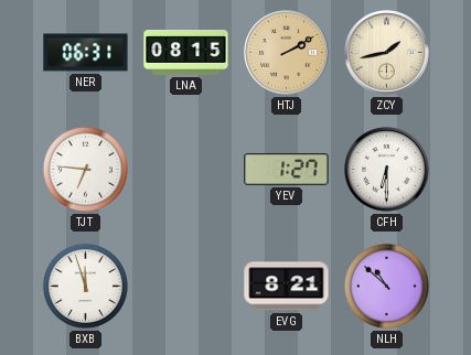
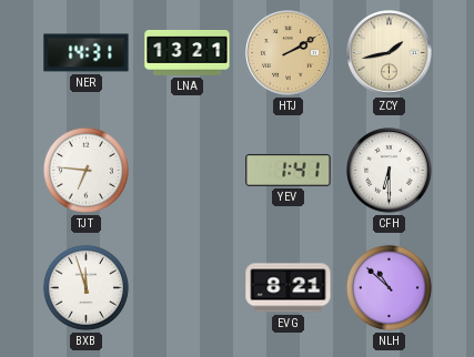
NER: 06:31 -> 14:31 (87, 53)
LNA: 08:15 -> 13:21 (188, 53)
YEV: 1:27 -> 1:41 (289, 171)
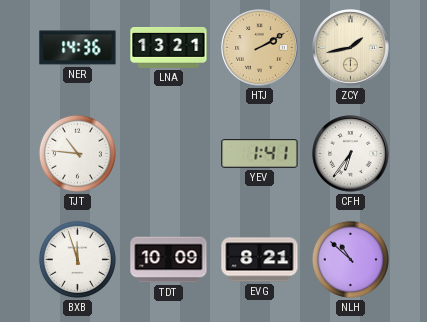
NER: 14:31 -> 14:36 (78, 48)
TJT: 6:46 -> 10:46 (77, 153)
CFH: 6:30 -> 6:36 (351, 154)
TDT: none -> 10:09 (169, 260)
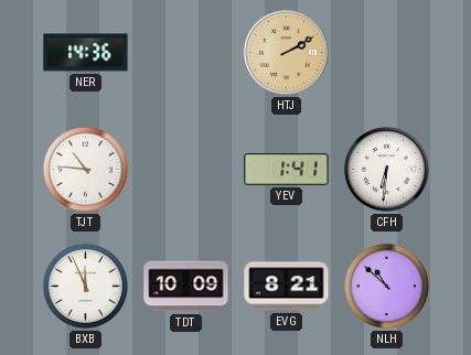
LNA: 13:21 -> none (169, 48)
ZCY: 1:43 -> none (351, 48)
CFH: 6:36 -> 6:31 (387, 170)
BXB: 11:57 -> 11:56 (85, 286)
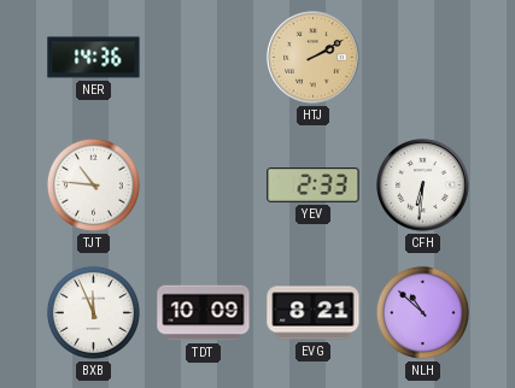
YEV: 1:41 -> 2:33 (314, 186)
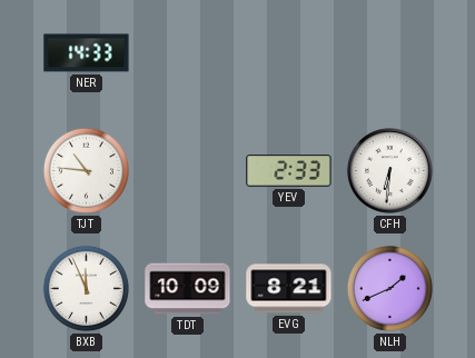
NER: 14:36 -> 14:33 (87, 53)
HTJ: 2:10 -> none (314, 58)
NLH: 10:52 -> 1:41 (389, 288)
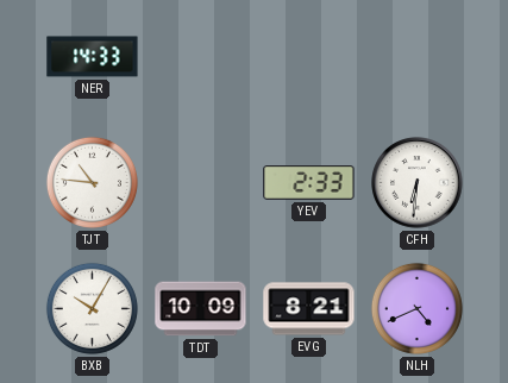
BXB: 11:56 -> 10:05 (92, 308)
NLH: 1:41 -> 4:41 (416, 308)
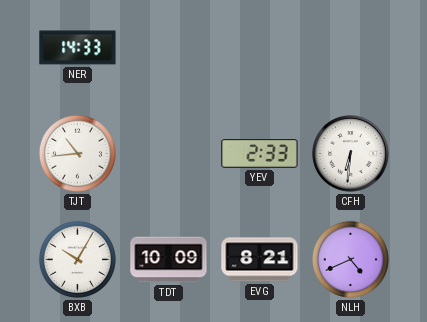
TJT: 10:46 -> 10:44 (77, 153)
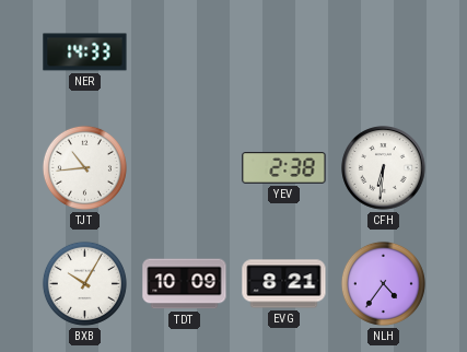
YEV: 2:33 -> 2:38 (284, 168)
NLH: 4:41 -> 4:36 (383, 283)
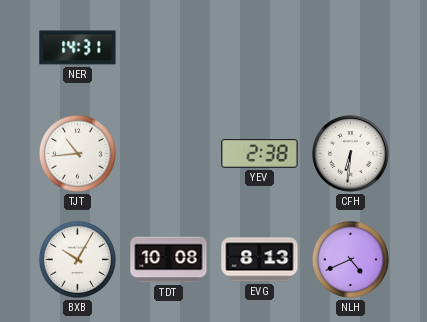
NER: 14:33 -> 14:31 (78, 48)
TDT: 10:09 -> 10:08 (169, 260)
EVG: 8:21 -> 8:13 (260, 260)
NLH: 4:36 -> 4:41 (350, 259)
